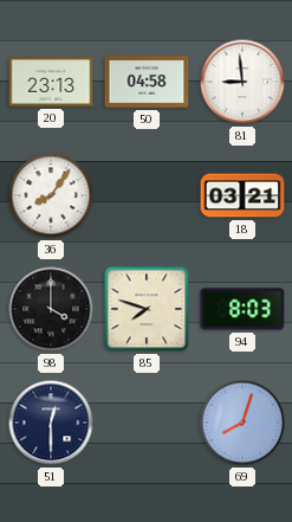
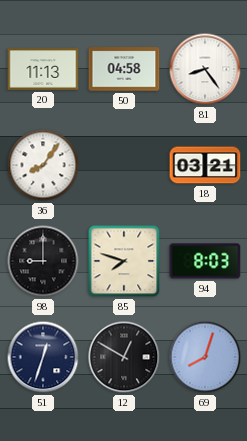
20: 23:13 -> 11:13 (43, 70)
81: 8:59 -> 8:24 (205, 69)
98: 4:00 -> 9:00 (43, 261)
51: 12:30 -> 12:33 (43, 357)
12: none -> 12:50 (124, 357)
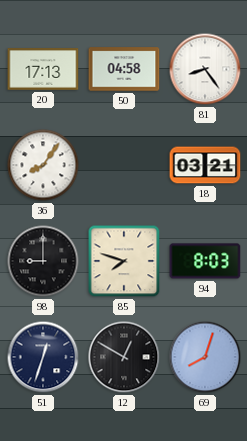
20: 11:13 -> 17:13 (43, 70)
